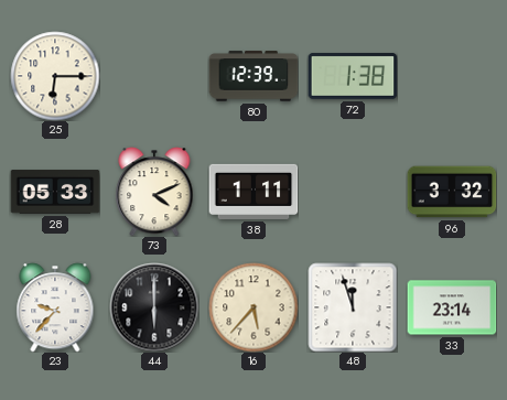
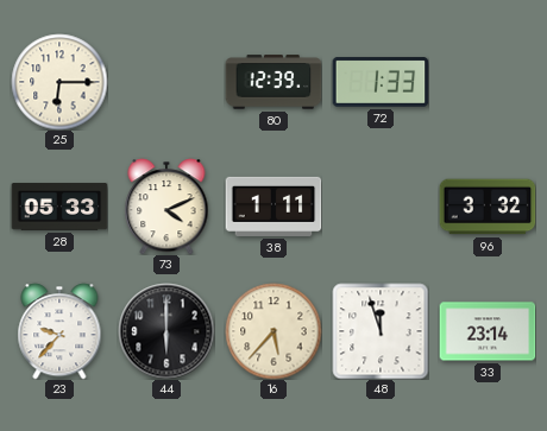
72: 1:38 -> 1:33 (381, 82)
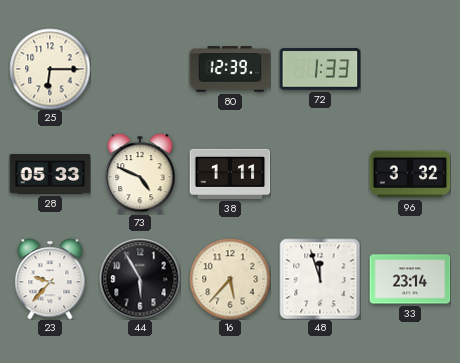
73: 4:11 -> 4:49 (140, 174)
44: 6:00 -> 5:55 (140, 279)
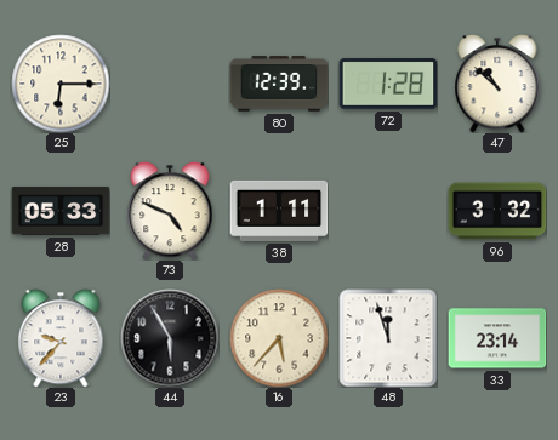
72: 1:33 -> 1:28 (388, 84)
47: none -> 10:52 (497, 84)
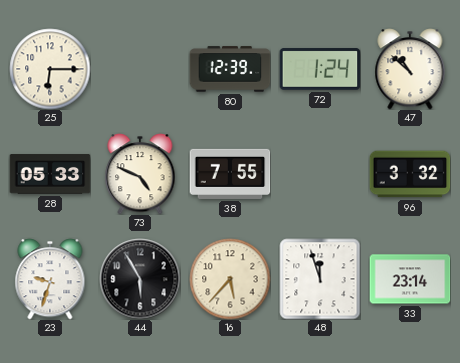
72: 1:28 -> 1:24 (320, 69)
38: 1:11 -> 7:55 (230, 174)
23: 9:37 -> 9:33 (50, 279)
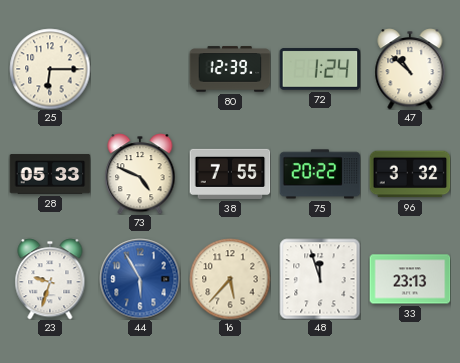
75: none -> 20:22 (320, 174)
44 dial: black -> blue (140, 279)
33: 23:14 -> 23:13 (410, 279)
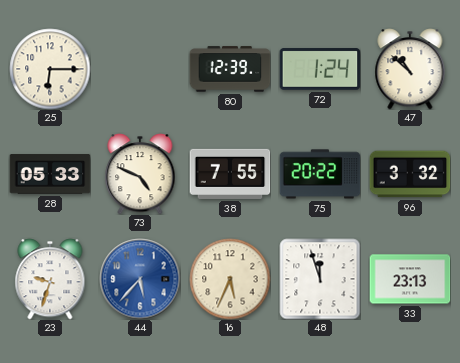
44: 5:55 -> 5:37 (140, 279)
16: 5:37 -> 5:34 (230, 279)
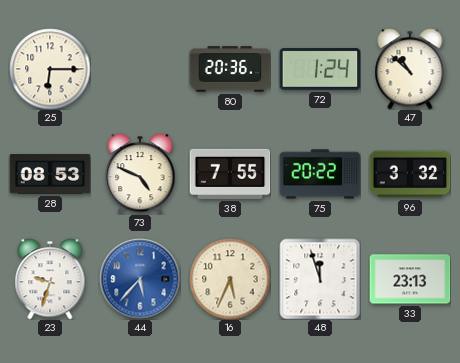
80: 12:39 -> 20:36 (230, 69)
28: 05:33 -> 08:53 (50, 174)
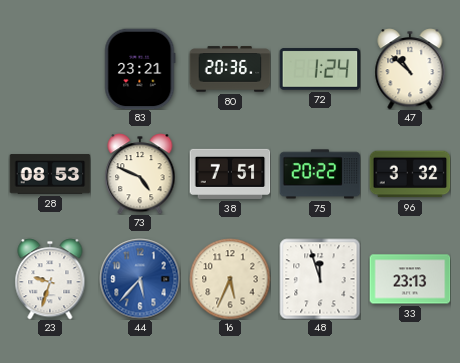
25: 6:15 -> none (50, 69)
83: none -> 23:21 (140, 69)
38: 7:55 -> 7:51 (230, 174)
